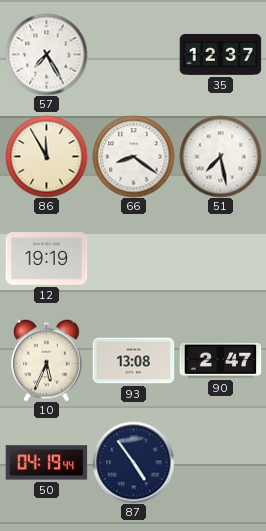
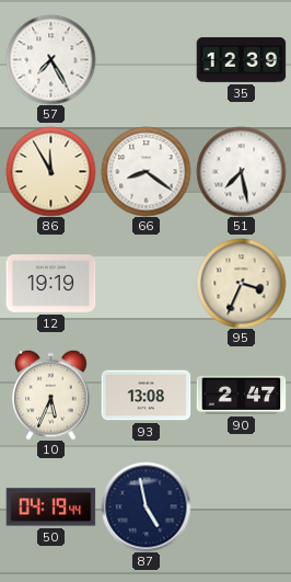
35: 12:37 -> 12:39 (241, 59)
95: none -> 3:34 (241, 283)
87: 4:54 -> 4:58 (145, 506)
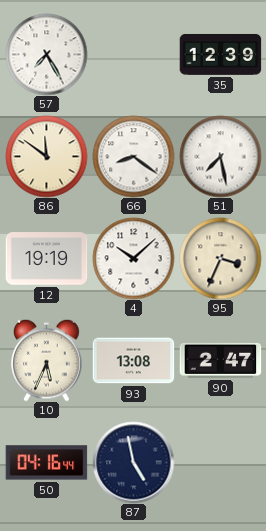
86: 11:55 -> 11:51 (46, 156)
4: none -> 10:08 (133, 258)
50: 04:19 -> 04:16 (46, 463)
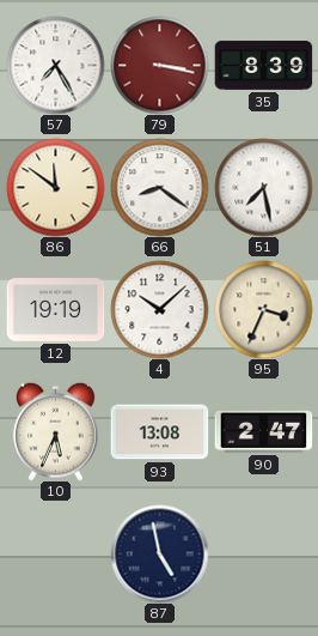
79: none -> 3:17 (159, 65)
35: 12:39 -> 8:39 (263, 65)
50: 04:16 -> none (46, 463)
